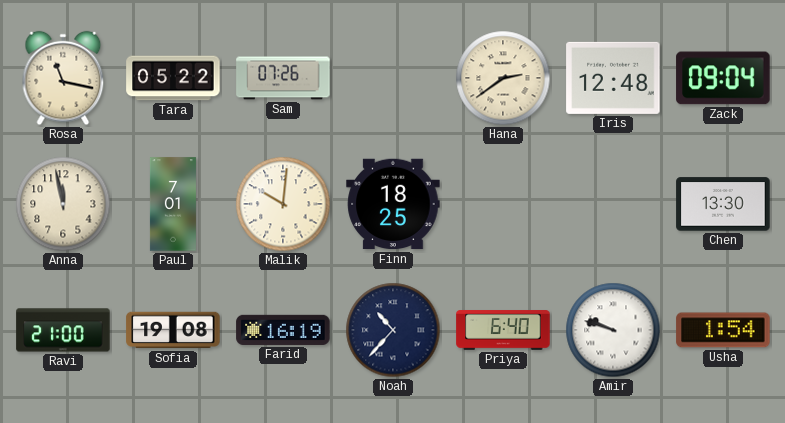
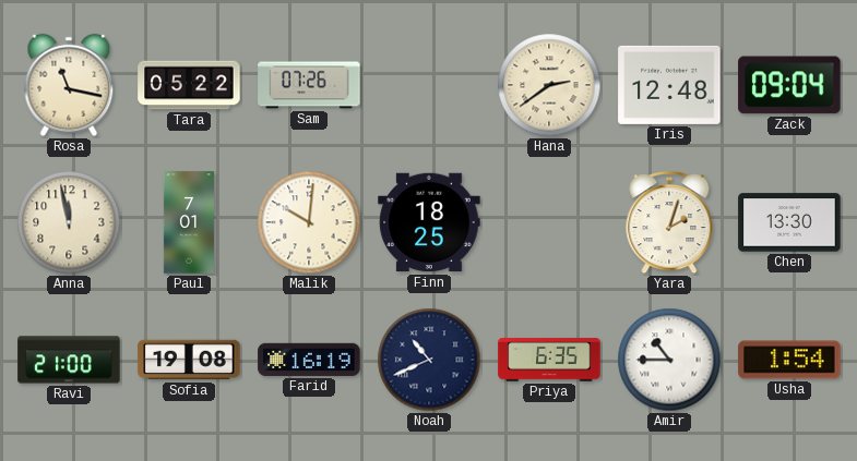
Yara: none -> 2:03 (669, 223)
Noah: 10:37 -> 10:41 (429, 360)
Priya: 6:40 -> 6:35 (549, 360)
Amir: 9:48 -> 10:45 (669, 360)
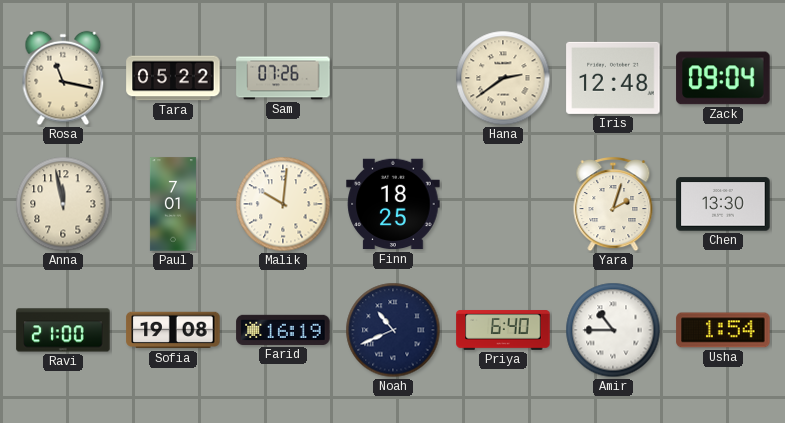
Priya: 6:35 -> 6:40 (503, 330)
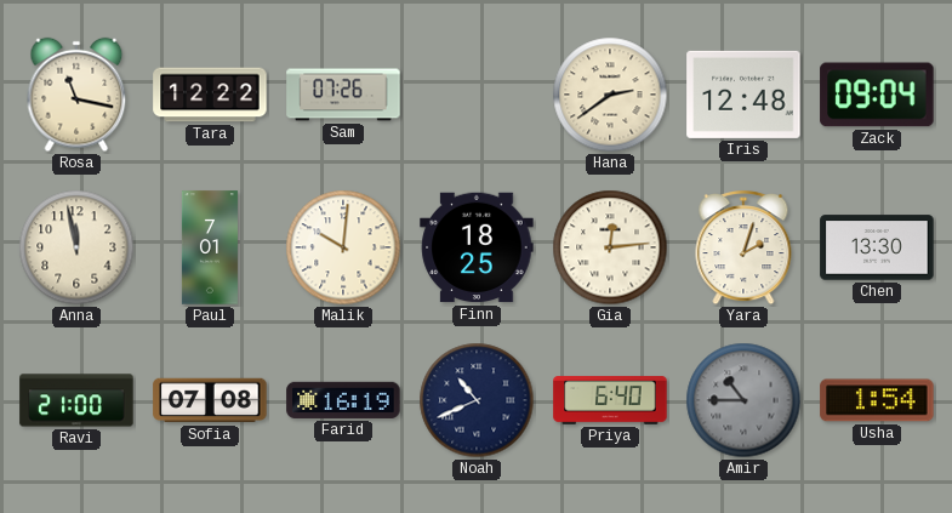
Tara: 05:22 -> 12:22 (210, 95)
Gia: none -> 12:14 (610, 247)
Sofia: 19:08 -> 07:08 (210, 400)
Amir dial: white -> grey (743, 400)
